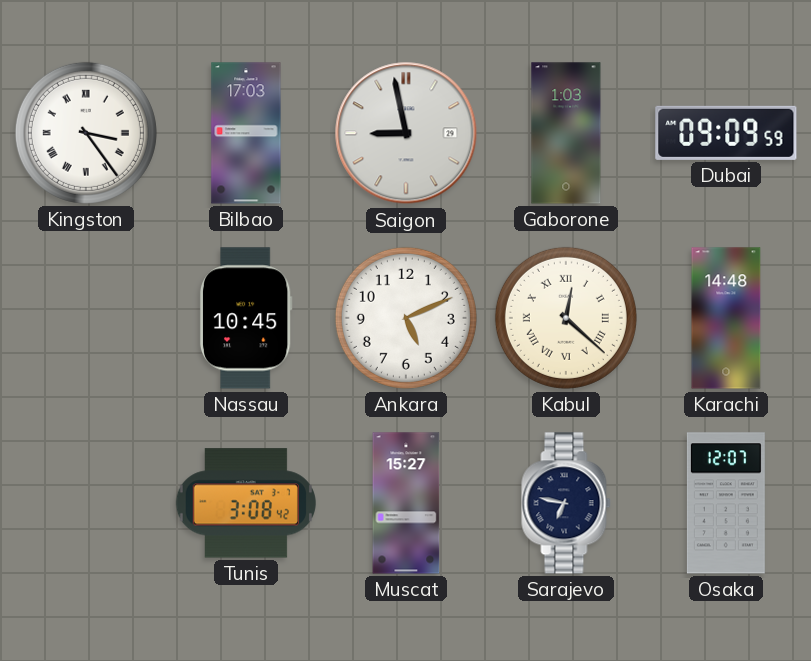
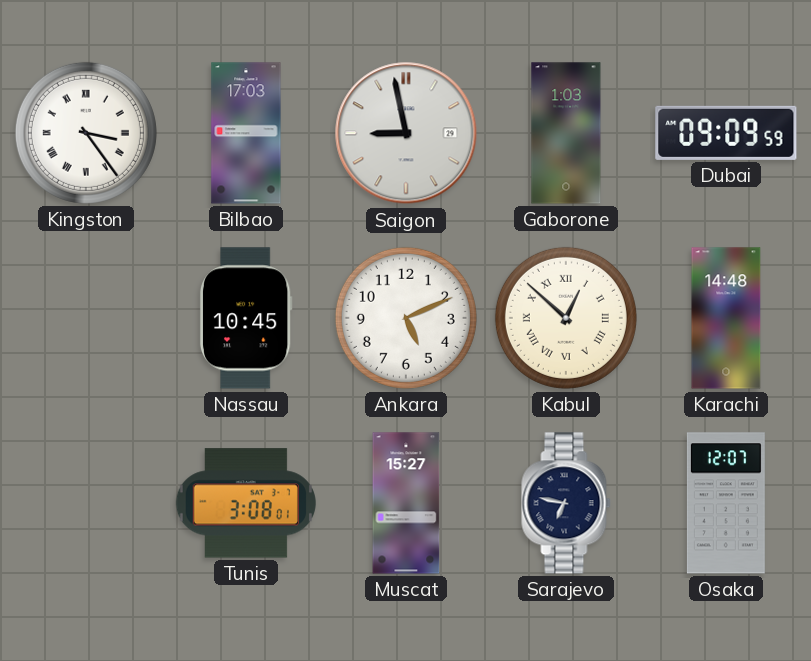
Kabul: 12:22 -> 12:52 (566, 318)
Tunis: 3:08:42 -> 3:08:01 (245, 503)
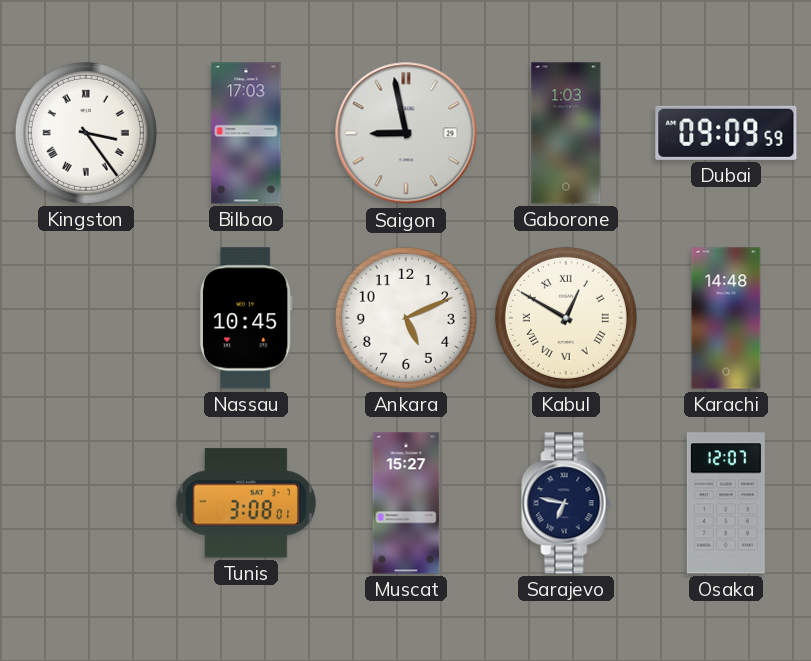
Kabul: 12:52 -> 12:50 (566, 318)
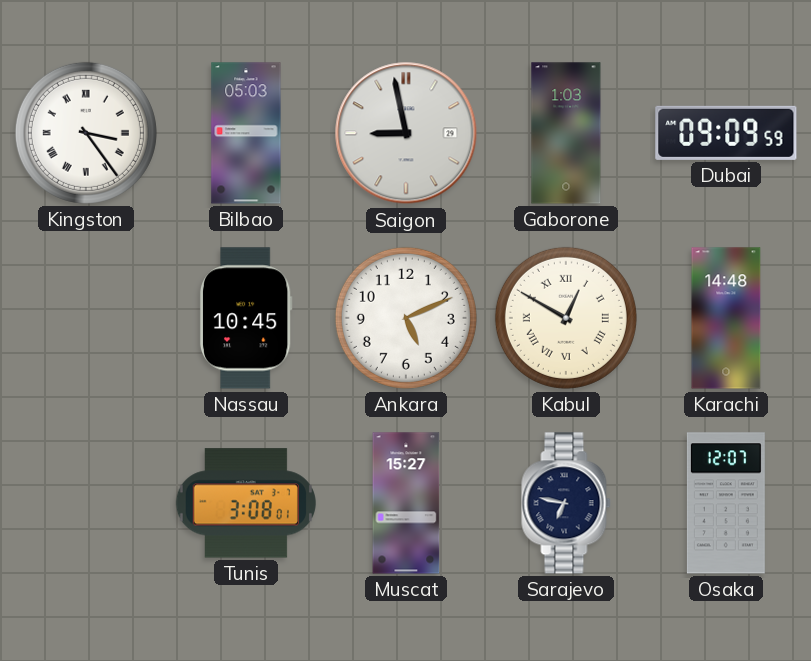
Bilbao: 17:03 -> 05:03 (246, 133)
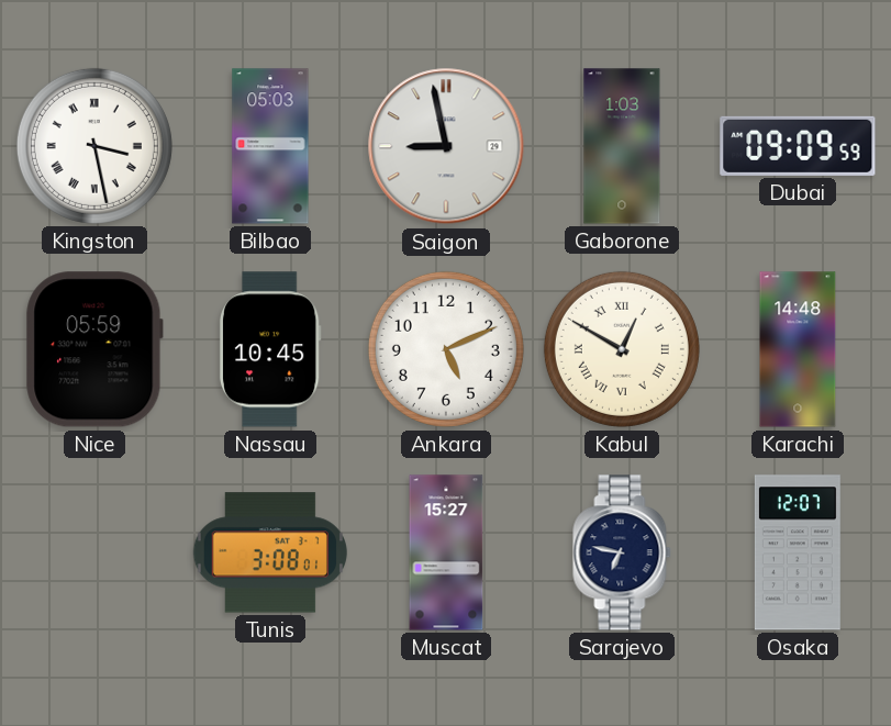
Kingston: 3:24 -> 3:28 (94, 146)
Nice: none -> 05:59 (94, 349)
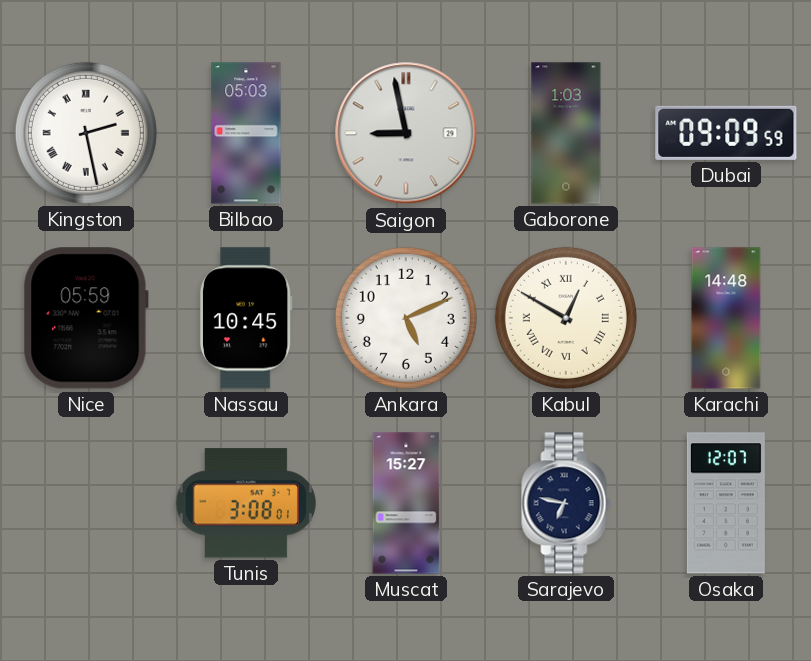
Kingston: 3:28 -> 2:28 (86, 133)
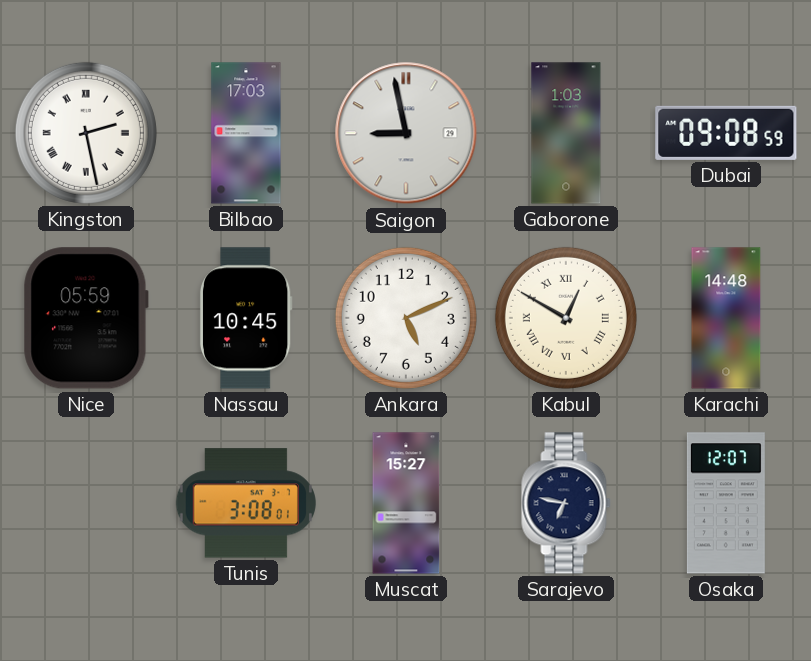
Bilbao: 05:03 -> 17:03 (246, 133)
Dubai: 09:09 -> 09:08 (726, 133)
